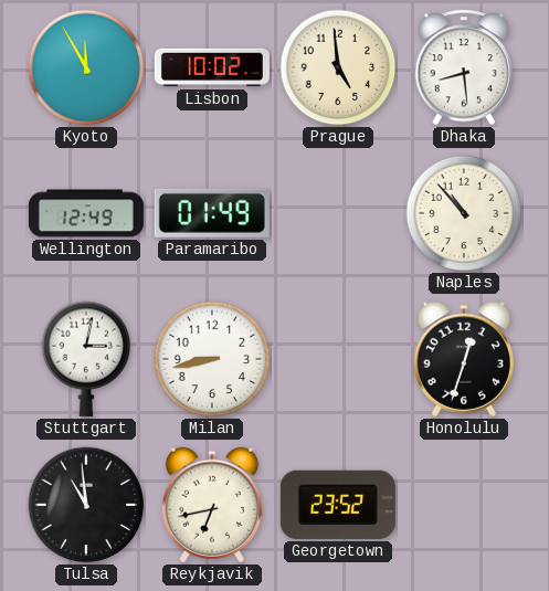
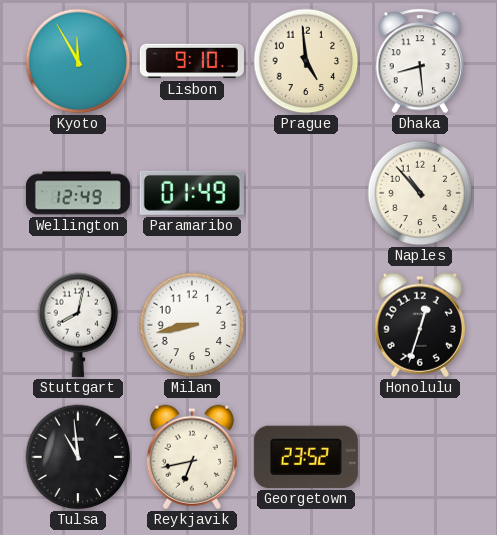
Lisbon: 10:02 -> 9:10 (192, 61)
Stuttgart: 3:02 -> 8:02 (78, 325)
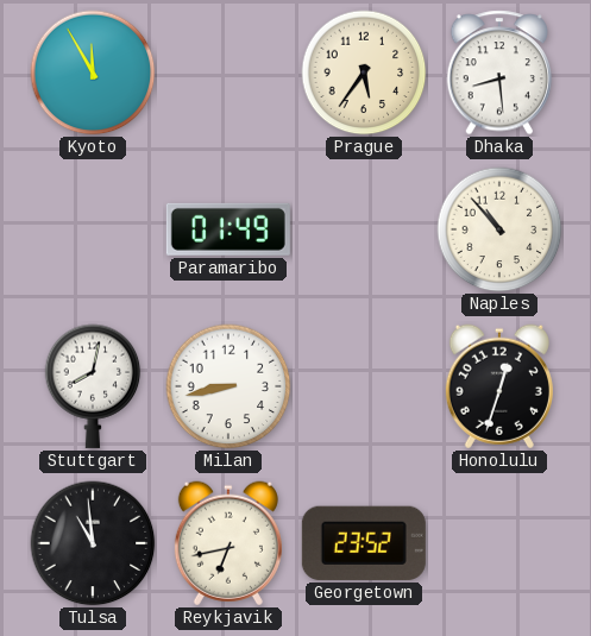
Lisbon: 9:10 -> none (192, 61)
Prague: 4:59 -> 5:36 (364, 73)
Wellington: 12:49 -> none (78, 193)
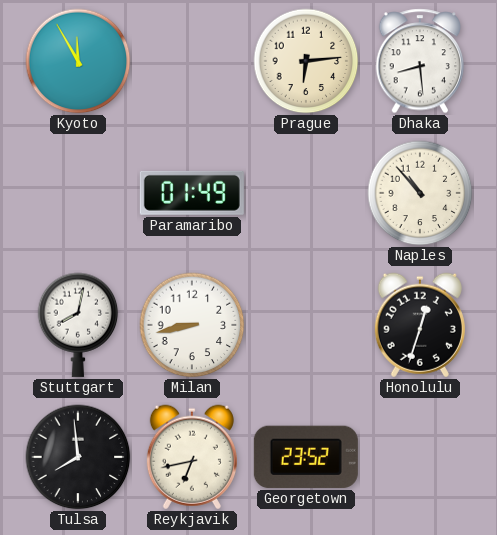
Prague: 5:36 -> 6:14 (306, 61)
Tulsa: 10:59 -> 7:59 (78, 457)
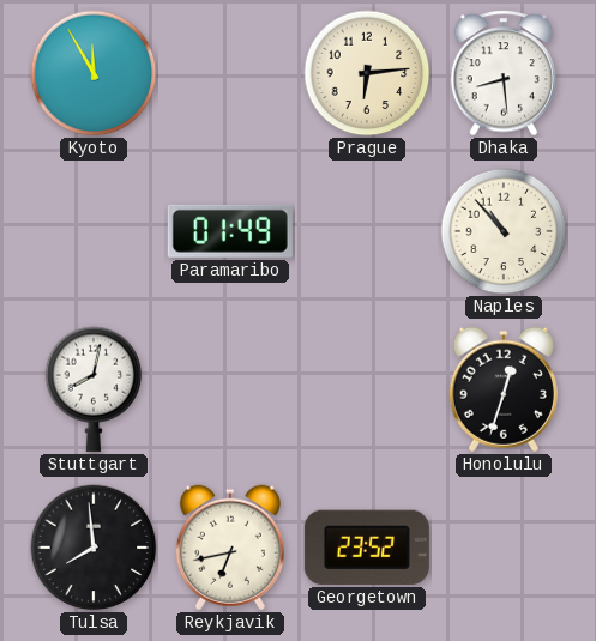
Milan: 8:43 -> none (192, 325)
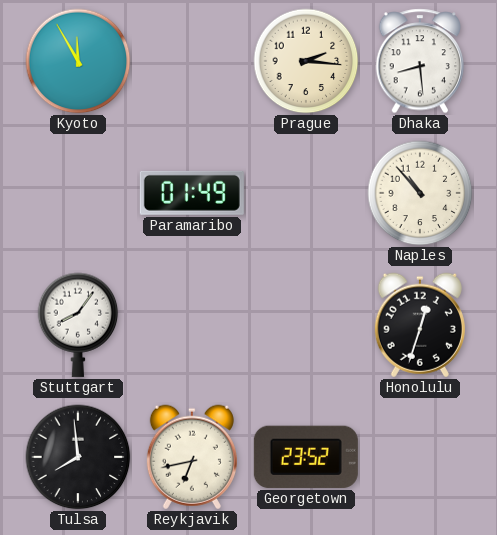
Prague: 6:14 -> 2:16 (306, 61)
Stuttgart: 8:02 -> 8:06 (78, 325)
